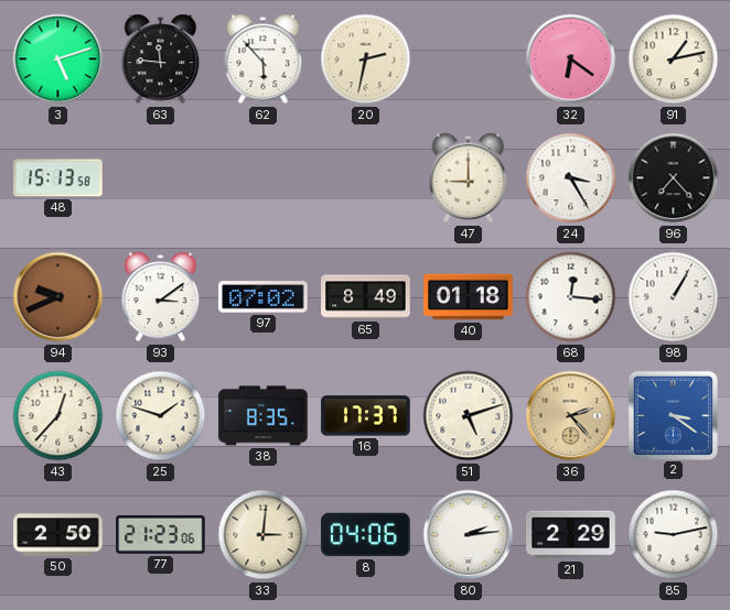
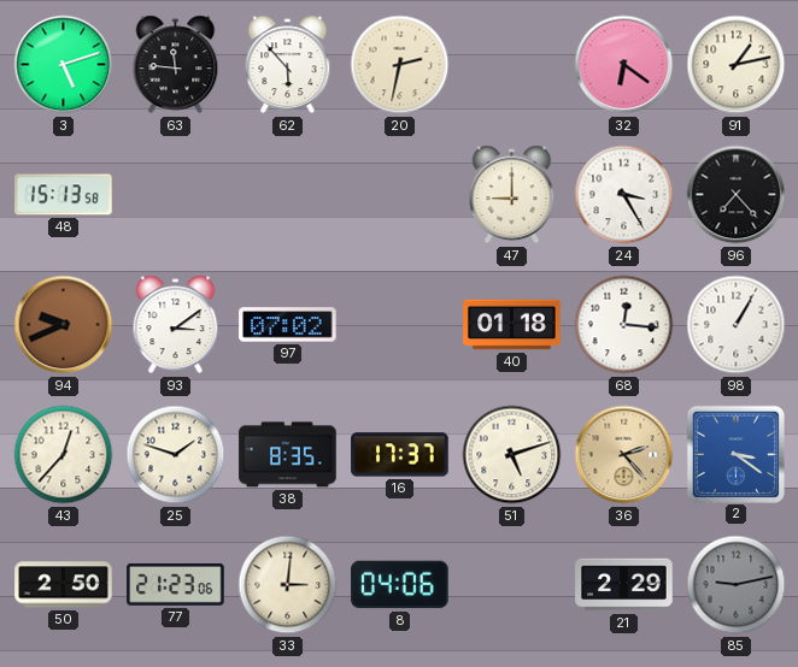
65: 8:49 -> none (366, 297)
80: 2:14 -> none (469, 535)
85 dial: white -> grey (737, 585)
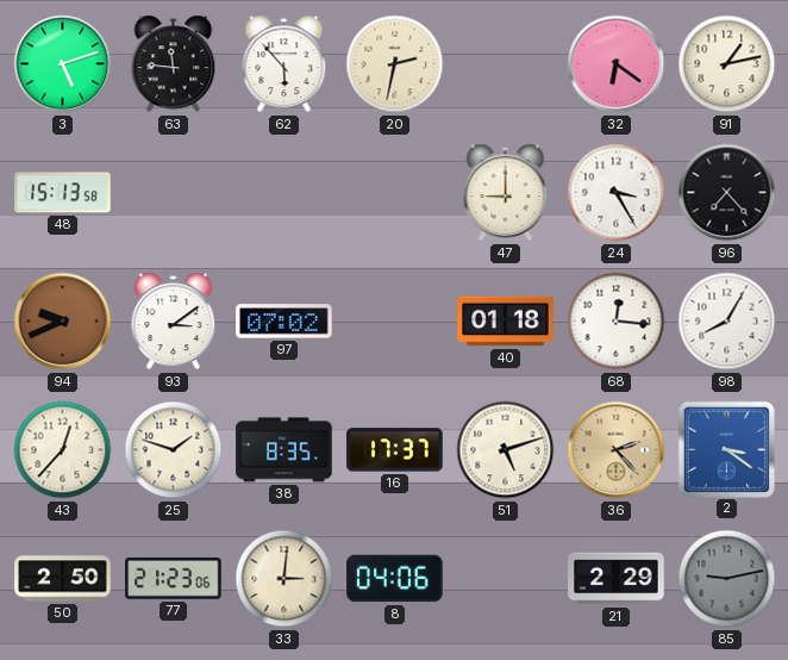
98: 1:05 -> 8:05 (727, 322)
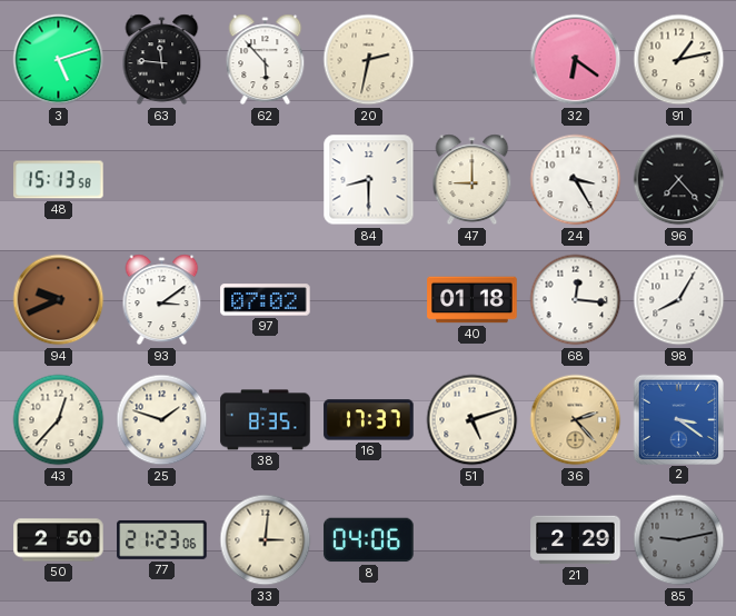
84: none -> 8:30 (369, 180)
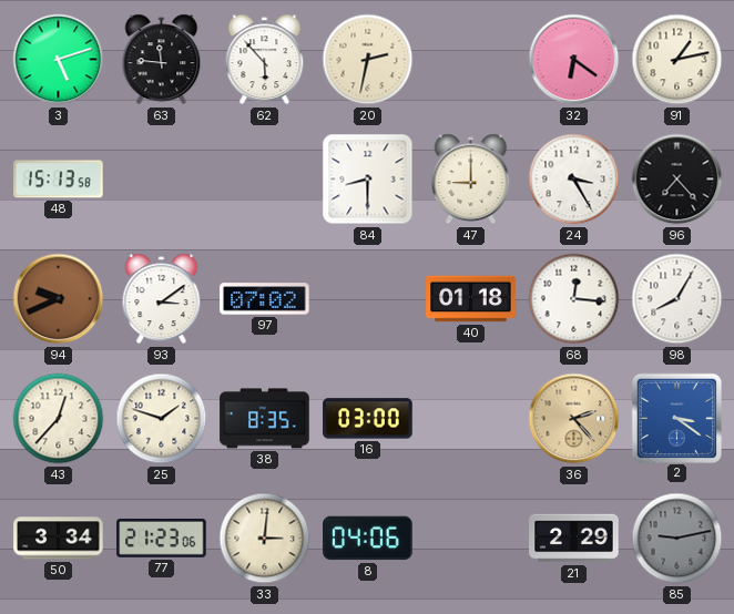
16: 17:37 -> 03:00 (368, 419)
51: 5:12 -> none (473, 420)
50: 2:50 -> 3:34 (59, 539)
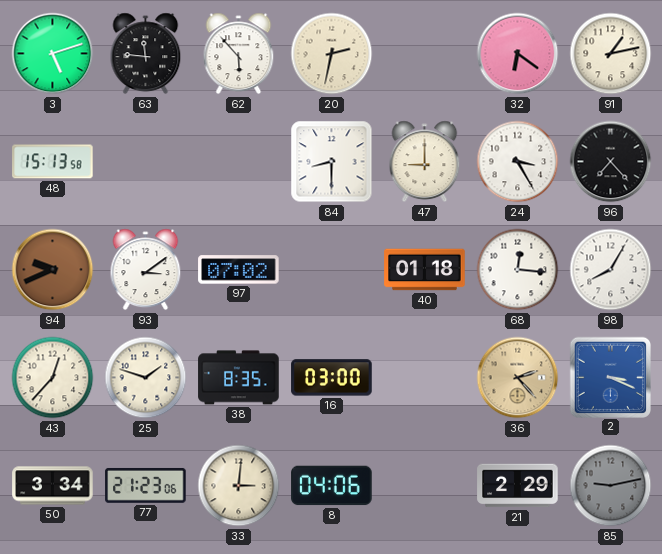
2: 3:21 -> 3:19 (610, 377)
